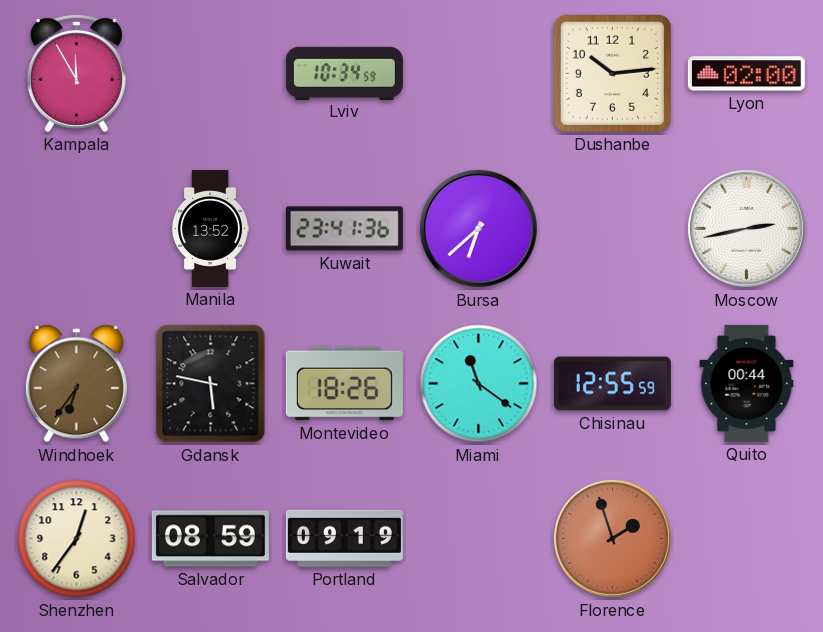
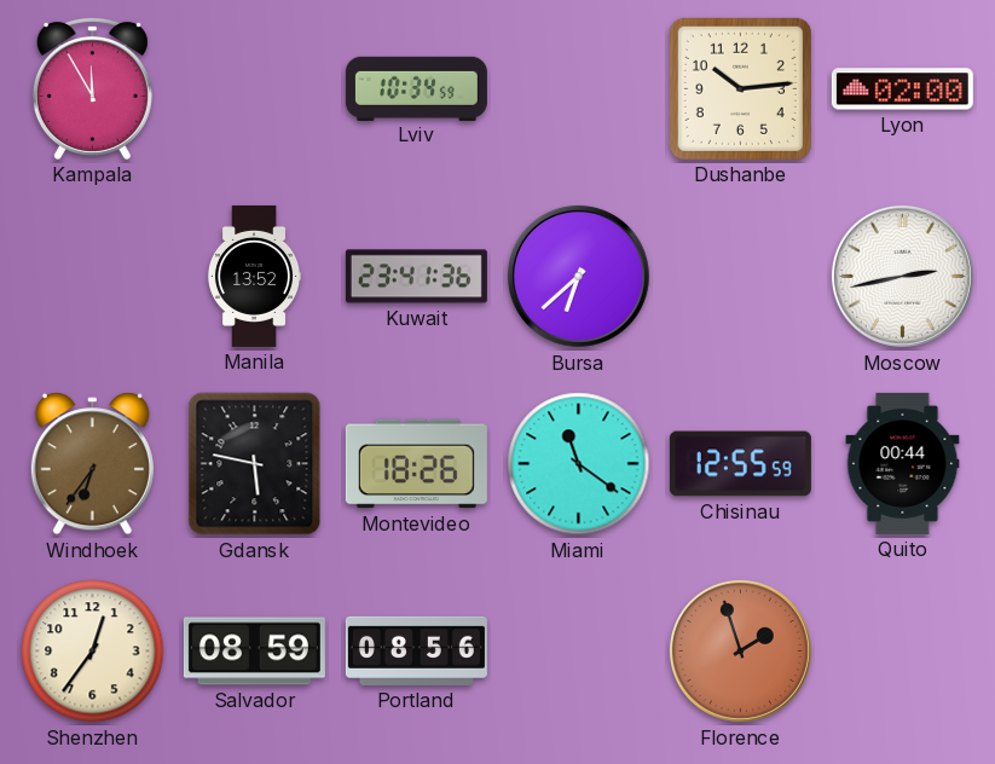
Portland: 09:19 -> 08:56 (416, 650)
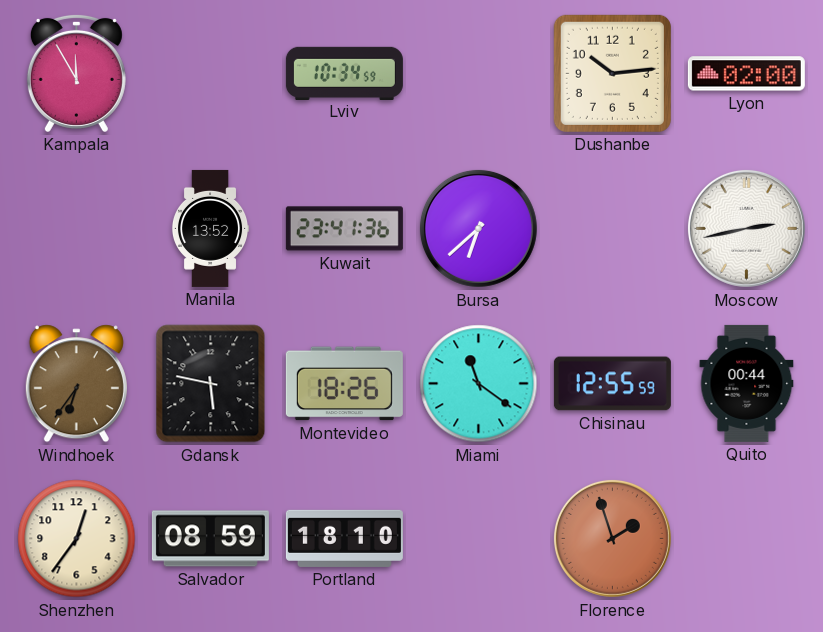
Portland: 08:56 -> 18:10 (344, 538)
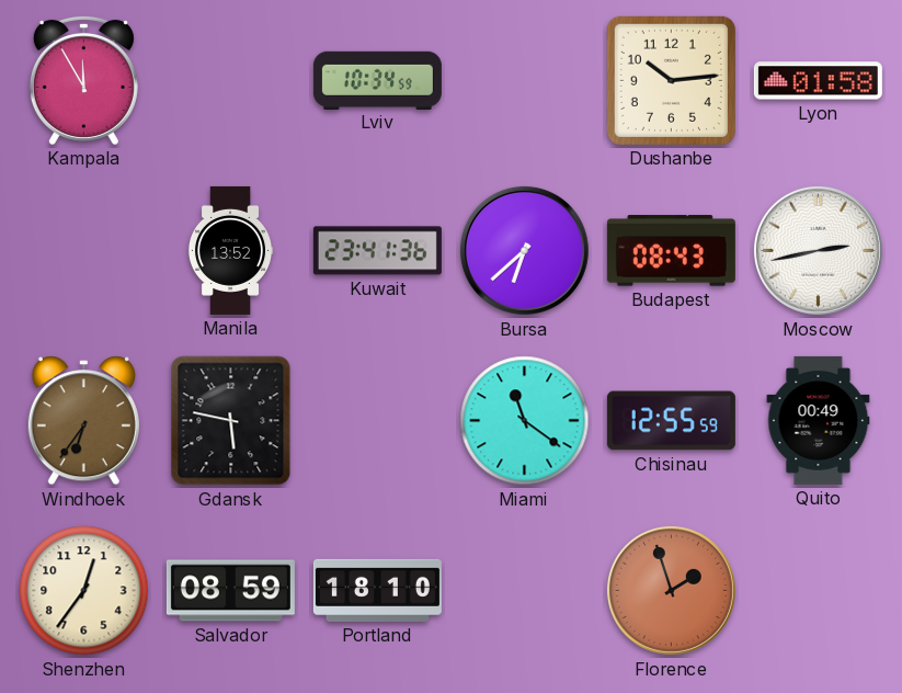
Lyon: 02:00 -> 01:58 (818, 81)
Budapest: none -> 08:43 (671, 251)
Montevideo: 18:26 -> none (344, 384)
Quito: 00:44 -> 00:49 (819, 420)
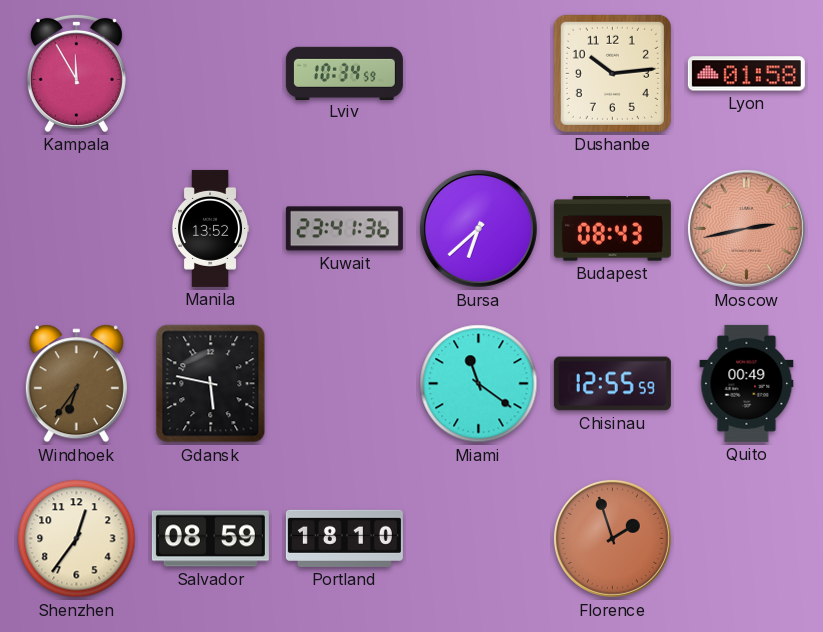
Moscow dial: white -> salmon (746, 228)
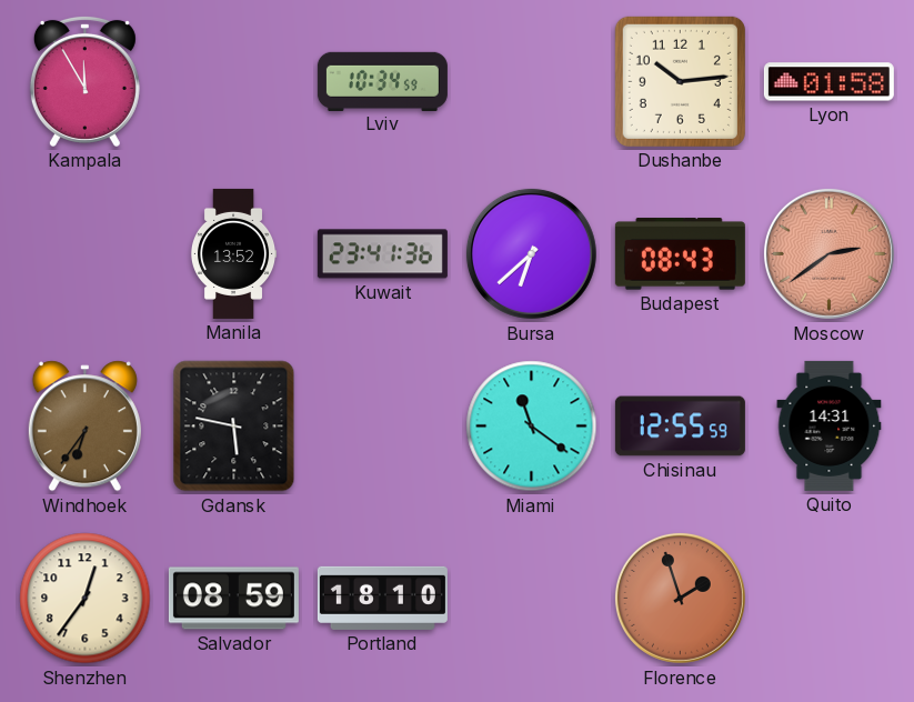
Moscow: 2:43 -> 2:39 (828, 253)
Quito: 00:49 -> 14:31 (830, 425)
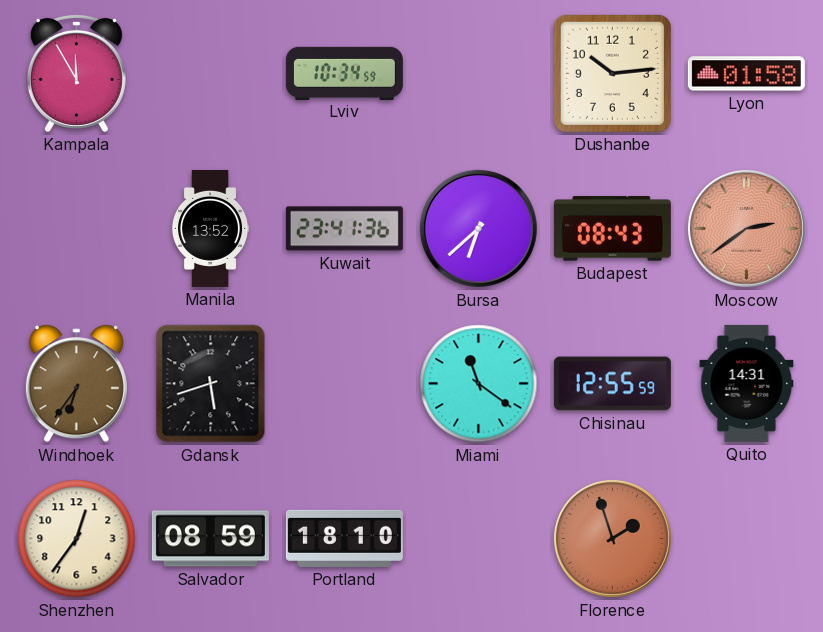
Gdansk: 5:47 -> 5:42 (211, 384)
